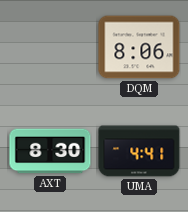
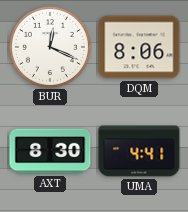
BUR: none -> 12:19 (50, 47)
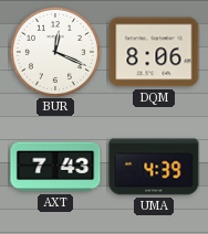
AXT: 8:30 -> 7:43 (55, 167)
UMA: 4:41 -> 4:39 (154, 167)
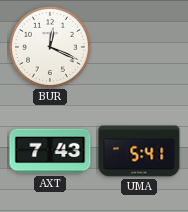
DQM: 8:06 -> none (154, 52)
UMA: 4:39 -> 5:41 (139, 151)
